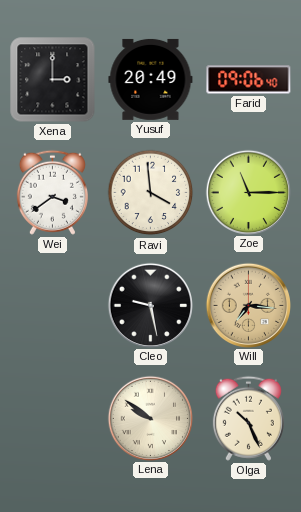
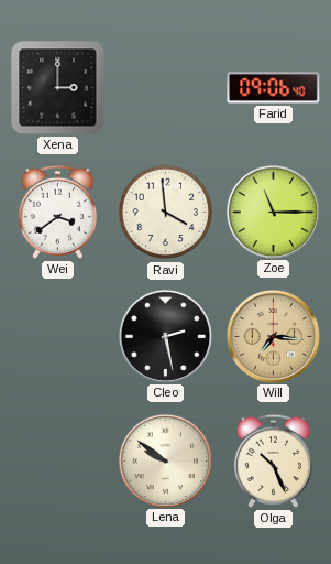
Yusuf: 20:49 -> none (151, 79)
Cleo: 9:28 -> 2:28 (165, 336)
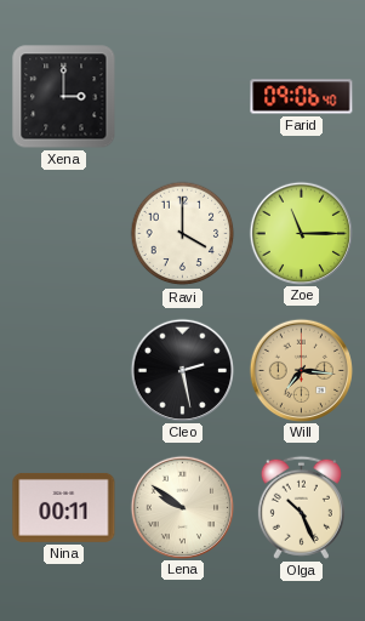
Wei: 3:39 -> none (57, 211)
Ravi: 3:59 -> 4:00 (183, 234)
Nina: none -> 00:11 (64, 507)
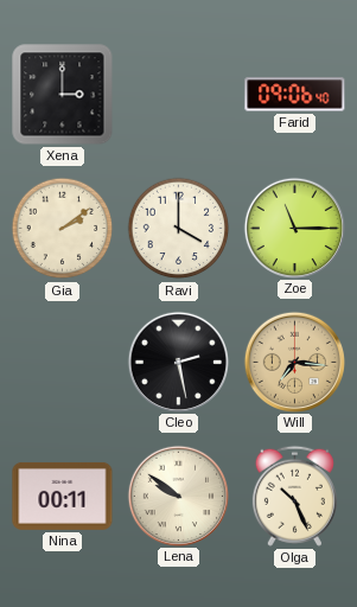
Gia: none -> 2:09 (63, 229)
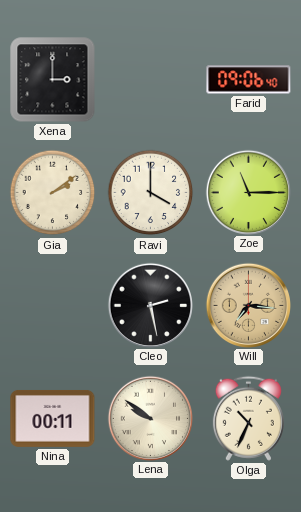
Olga: 10:26 -> 10:34 (248, 418)
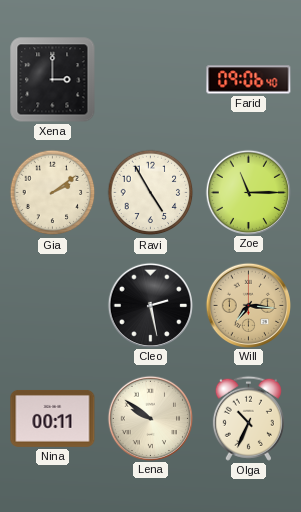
Ravi: 4:00 -> 4:55 (151, 193)
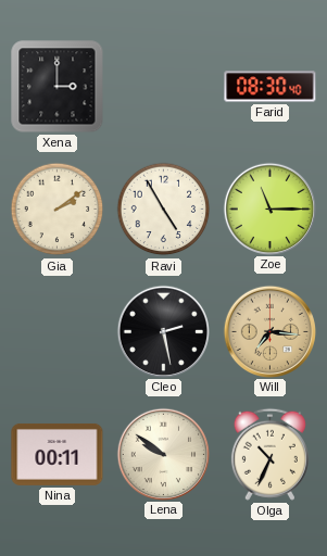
Farid: 09:06 -> 08:30 (271, 87)
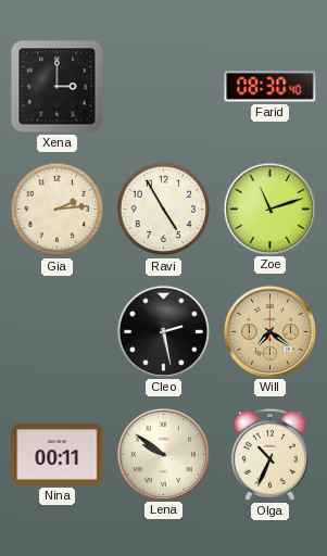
Gia: 2:09 -> 2:14 (58, 210)
Zoe: 11:15 -> 11:12 (269, 208)
Will: 7:16 -> 7:21 (269, 331)
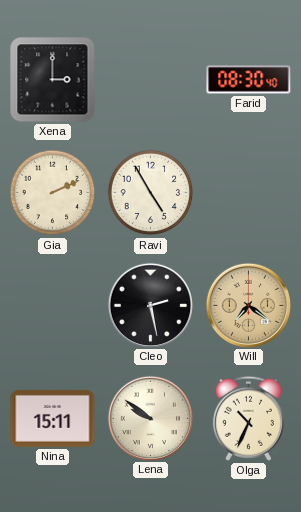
Gia: 2:14 -> 2:11 (53, 193)
Zoe: 11:12 -> none (269, 208)
Nina: 00:11 -> 15:11 (53, 418)
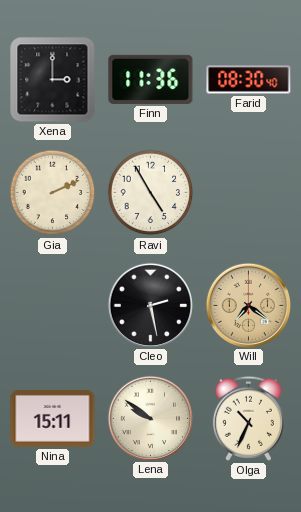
Finn: none -> 11:36 (151, 79)
